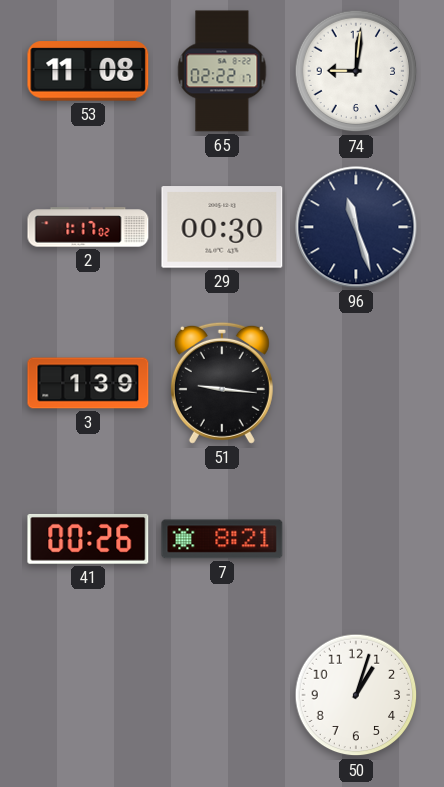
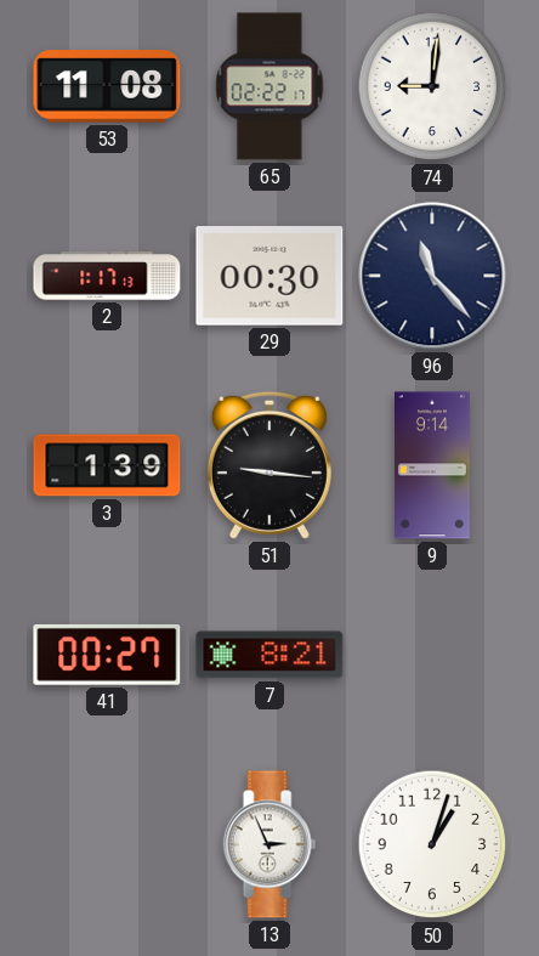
2: 1:17:02 -> 1:17:13 (107, 276)
96: 11:27 -> 11:23 (432, 276)
9: none -> 9:14 (432, 465)
41: 00:26 -> 00:27 (107, 655)
13: none -> 2:56 (269, 844)
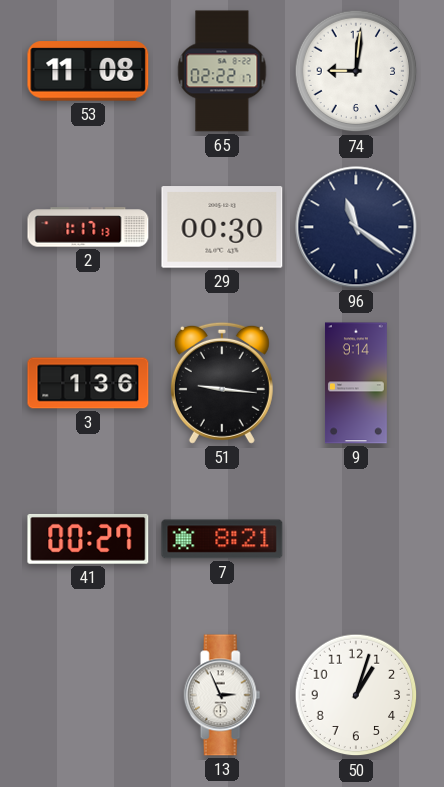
96: 11:23 -> 11:21 (356, 227)
3: 1:39 -> 1:36 (88, 383)
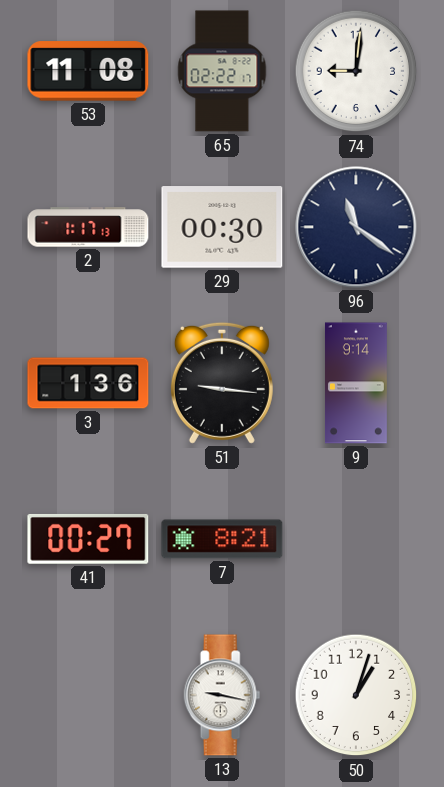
13: 2:56 -> 9:17 (222, 695)
